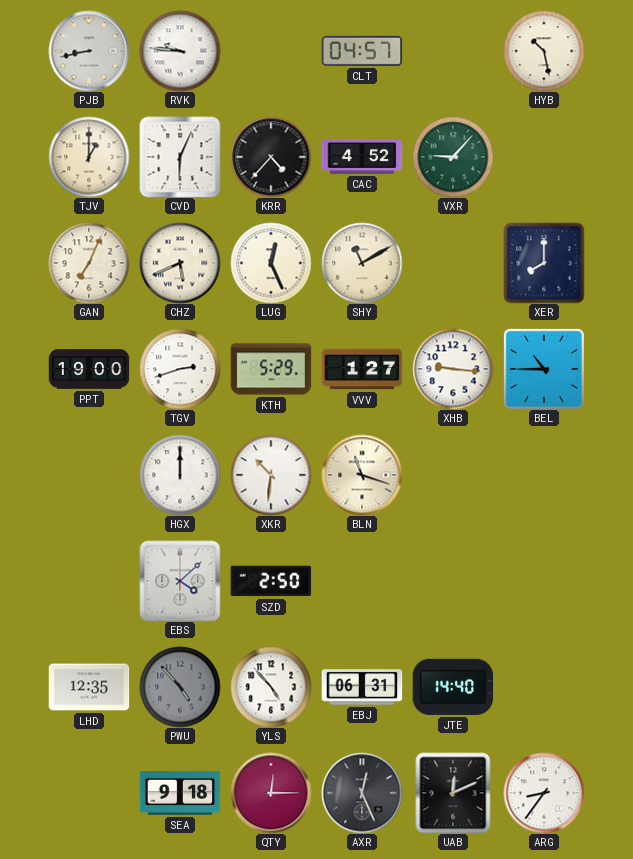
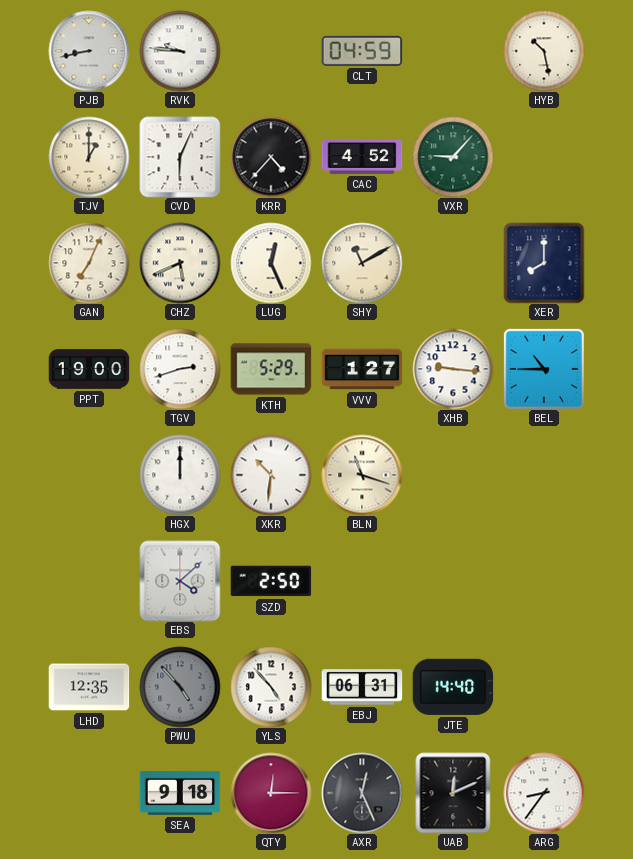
CLT: 04:57 -> 04:59 (362, 51)
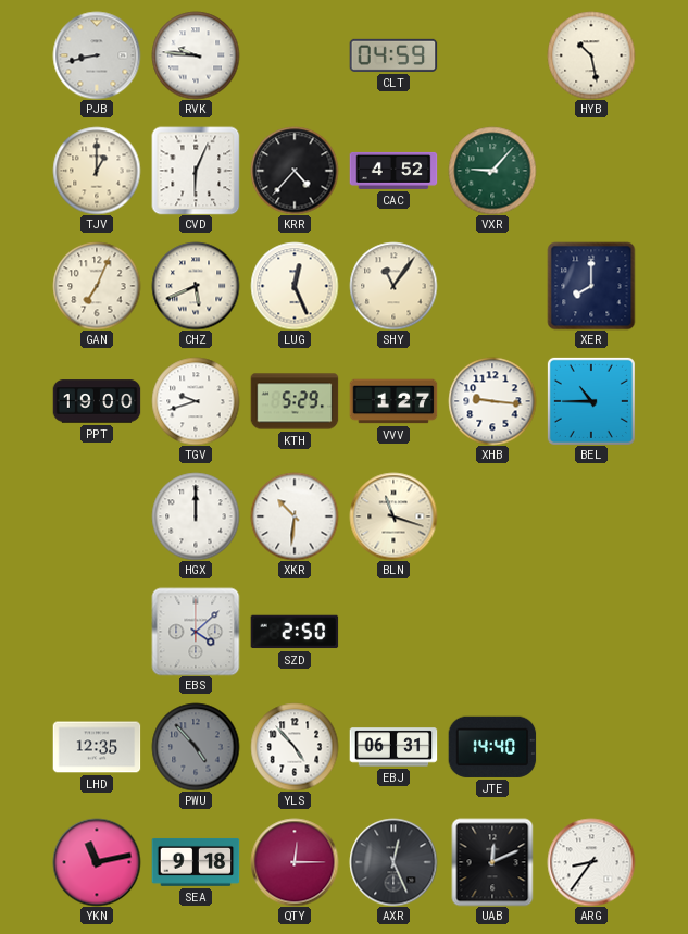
SHY: 11:10 -> 11:06 (393, 286)
TGV: 2:42 -> 9:42 (196, 401)
YKN: none -> 11:13 (97, 862)
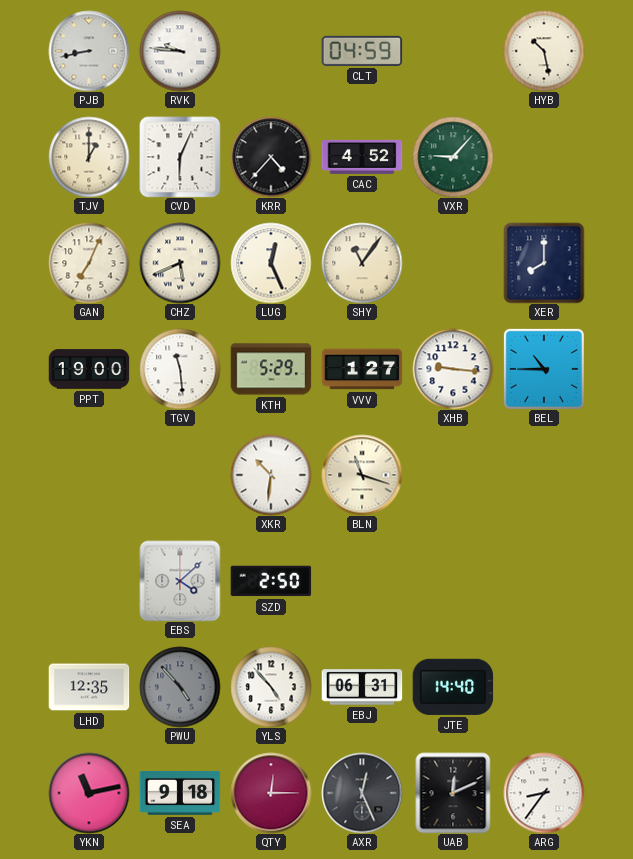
TGV: 9:42 -> 11:29 (180, 369)
HGX: 12:00 -> none (196, 516)
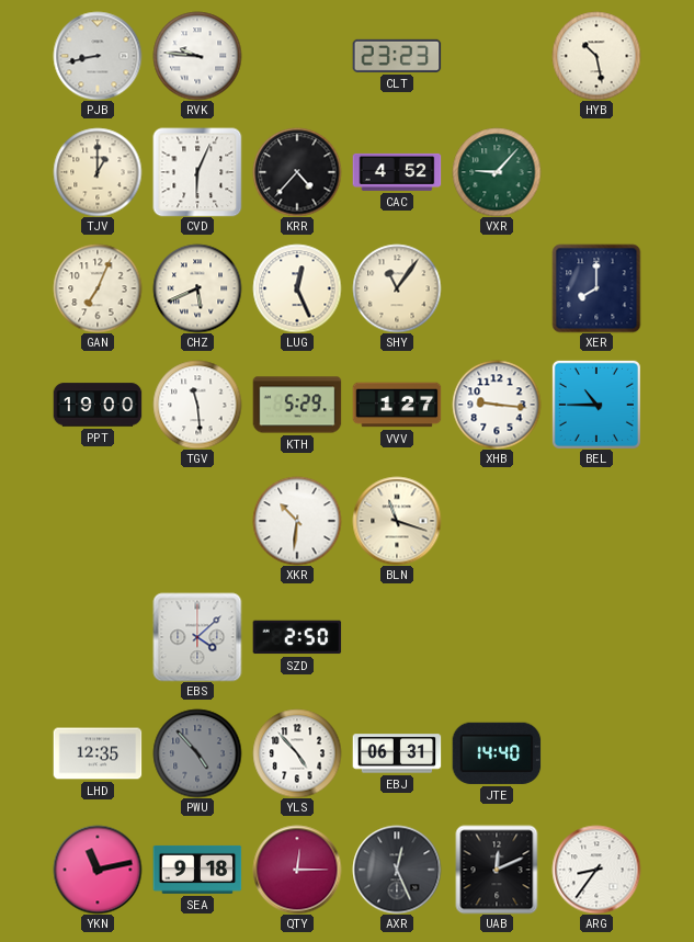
CLT: 04:59 -> 23:23 (397, 56)
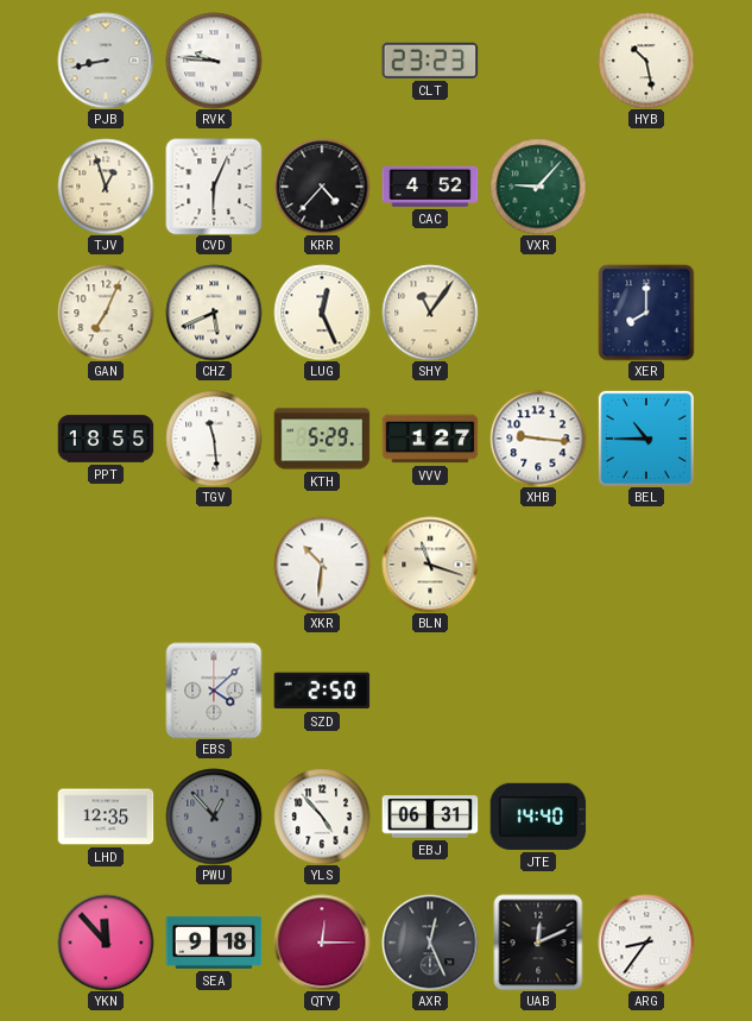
TJV: 1:00 -> 12:57 (106, 187)
PPT: 19:00 -> 18:55 (106, 439)
PWU: 4:53 -> 12:53 (214, 817)
YKN: 11:13 -> 11:53 (106, 943)
